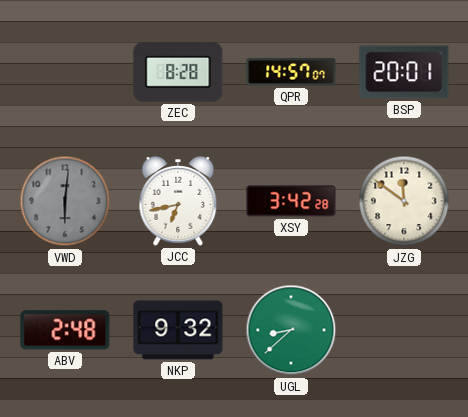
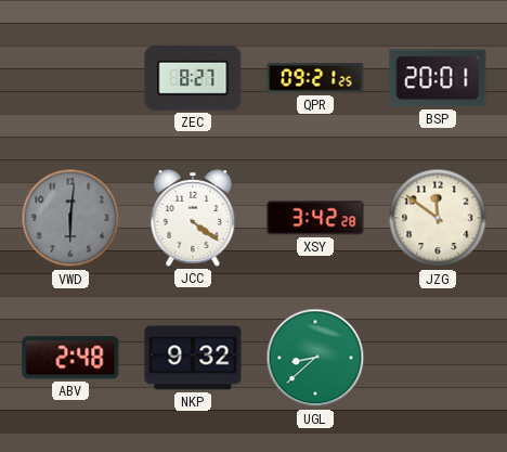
ZEC: 8:28 -> 8:27 (193, 78)
QPR: 14:57 -> 09:21 (315, 78)
JCC: 6:43 -> 4:21 (193, 218)
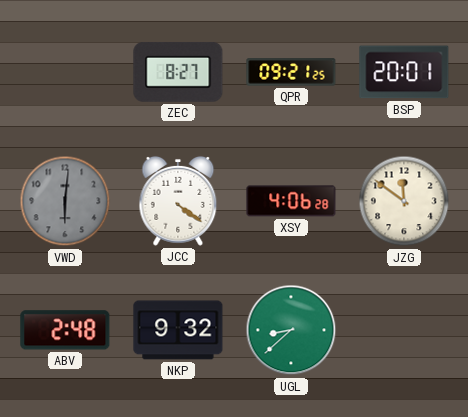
XSY: 3:42 -> 4:06 (291, 201)
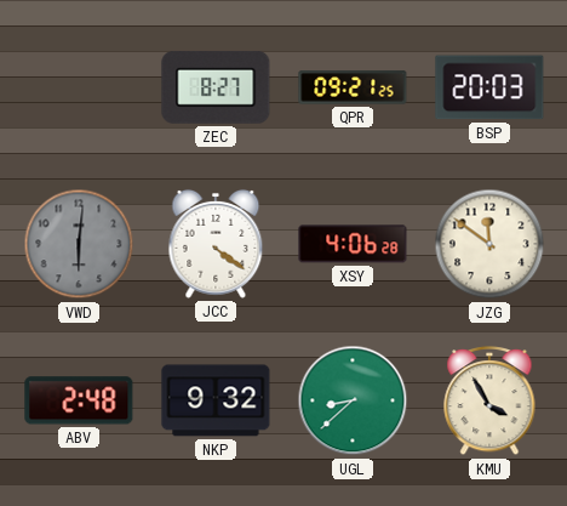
BSP: 20:01 -> 20:03 (489, 87)
KMU: none -> 3:55 (489, 402)
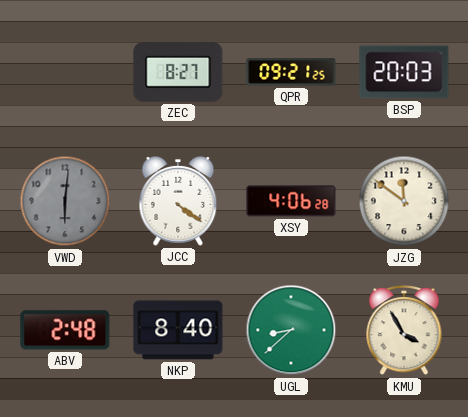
NKP: 9:32 -> 8:40 (178, 330)
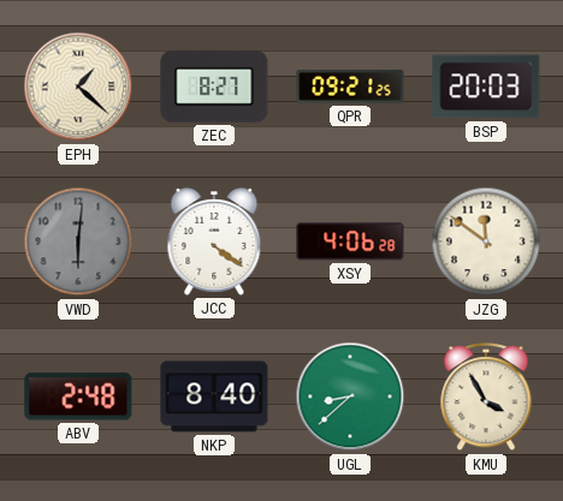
EPH: none -> 1:22 (78, 87)
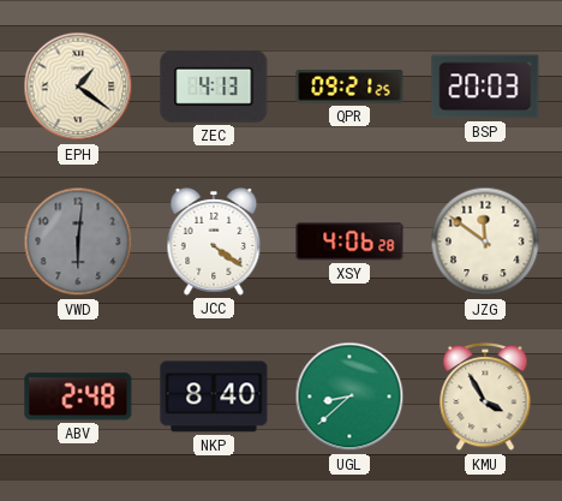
EPH: 1:22 -> 1:21 (78, 87)
ZEC: 8:27 -> 4:13 (214, 87)
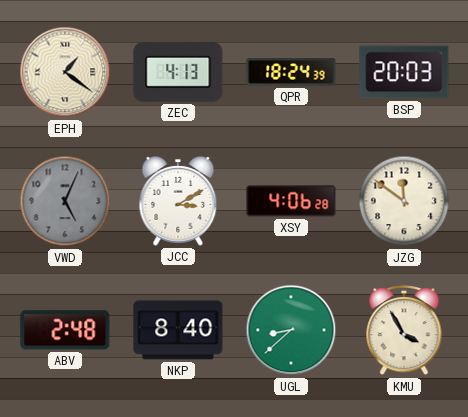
QPR: 09:21 -> 18:24 (291, 72)
VWD: 6:01 -> 5:04 (65, 201)
JCC: 4:21 -> 3:10 (178, 201)
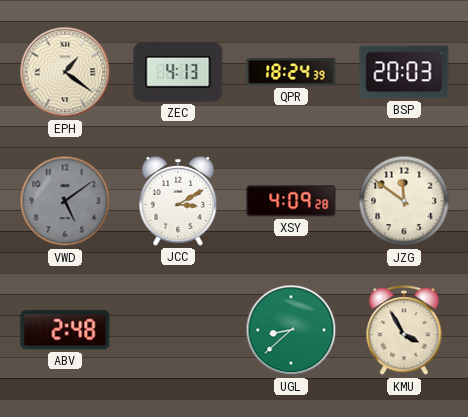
VWD: 5:04 -> 5:09 (65, 201)
XSY: 4:06 -> 4:09 (291, 201)
NKP: 8:40 -> none (178, 330)
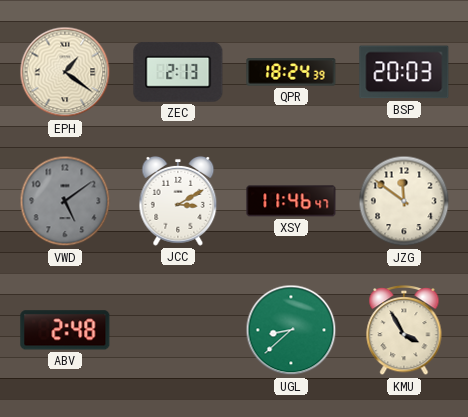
ZEC: 4:13 -> 2:13 (178, 72)
XSY: 4:09 -> 11:46 (291, 201)
